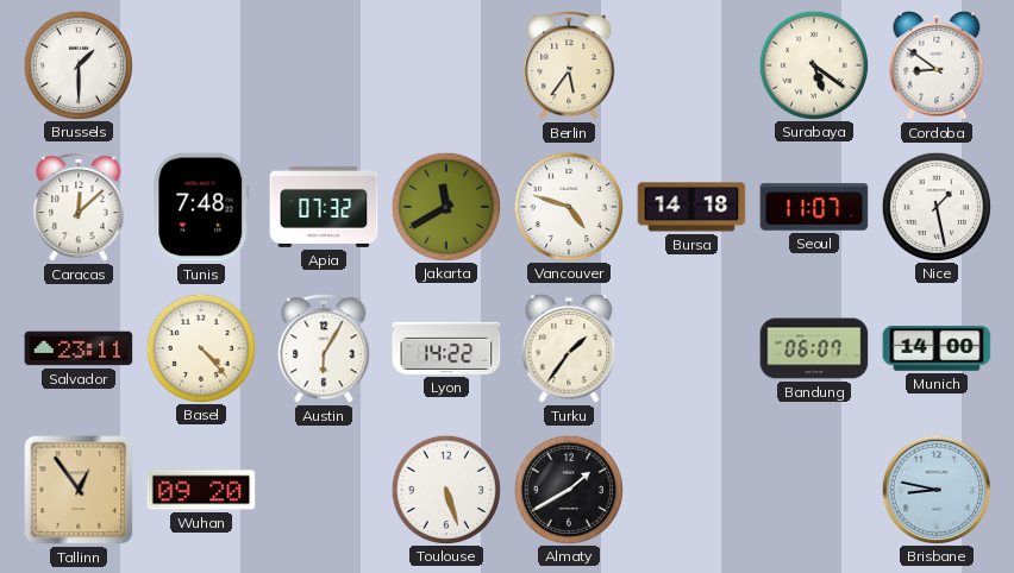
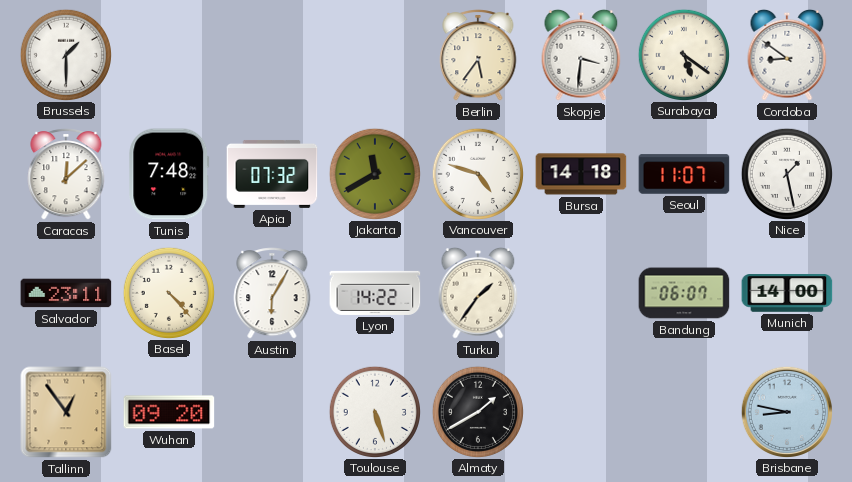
Skopje: none -> 3:31 (581, 55)
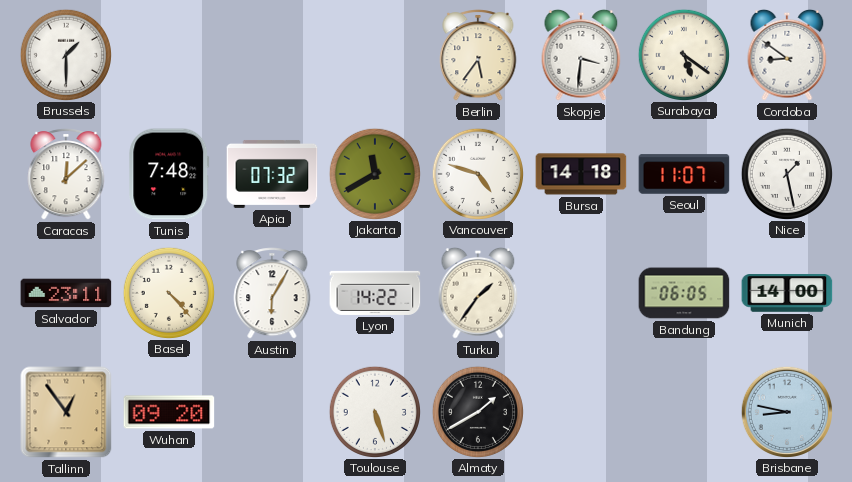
Bandung: 06:07 -> 06:05 (684, 293)
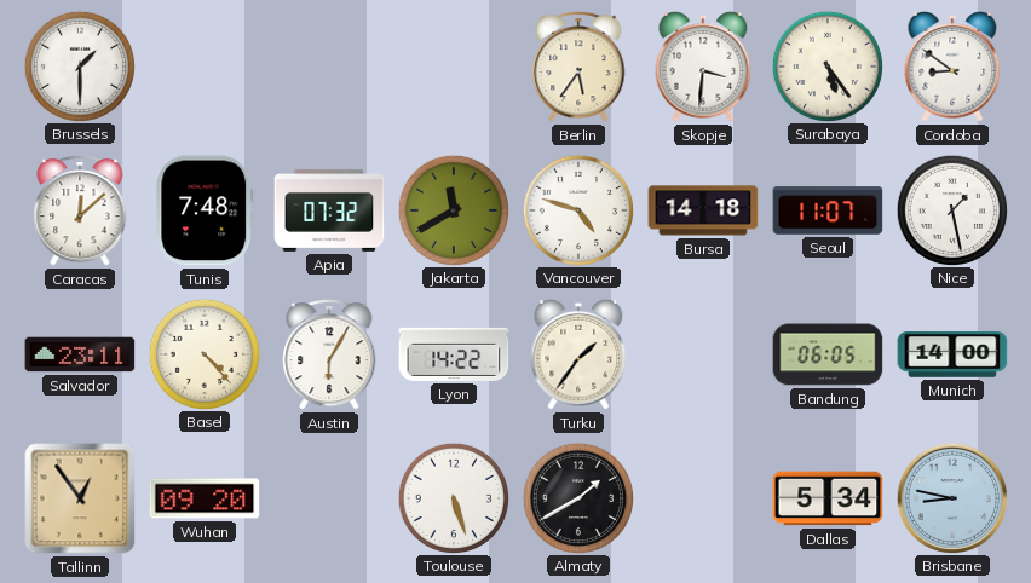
Surabaya: 5:21 -> 5:24 (826, 65)
Dallas: none -> 5:34 (828, 498)
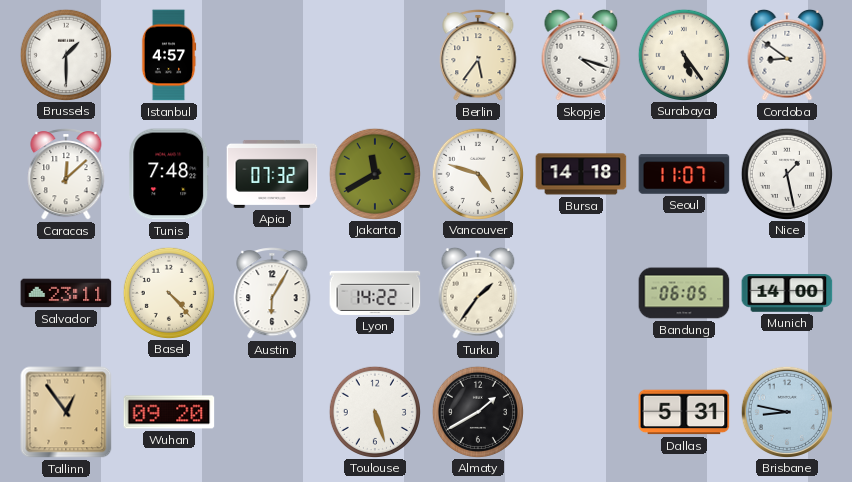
Istanbul: none -> 4:57 (169, 55)
Skopje: 3:31 -> 4:18 (581, 55)
Dallas: 5:34 -> 5:31 (684, 412)
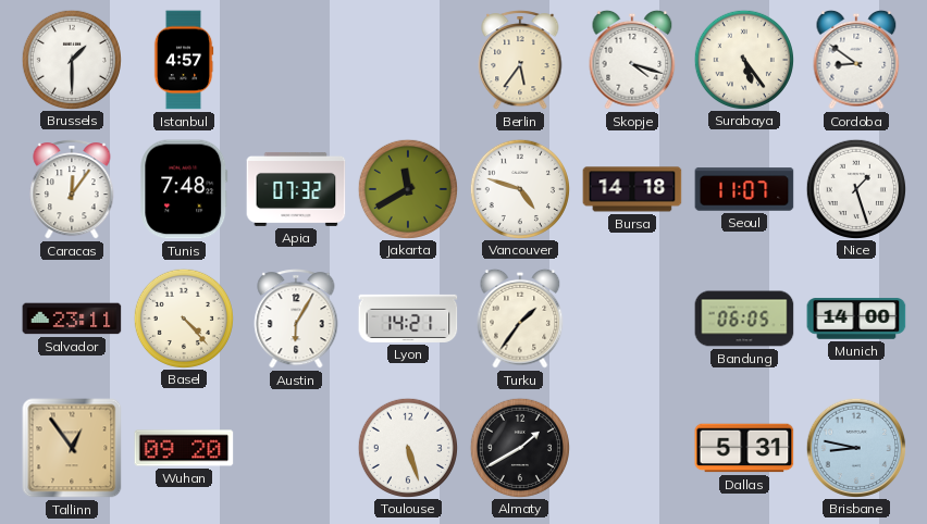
Caracas: 12:08 -> 12:06 (72, 189)
Nice: 1:28 -> 1:27 (855, 188)
Lyon: 14:22 -> 14:21 (408, 319)
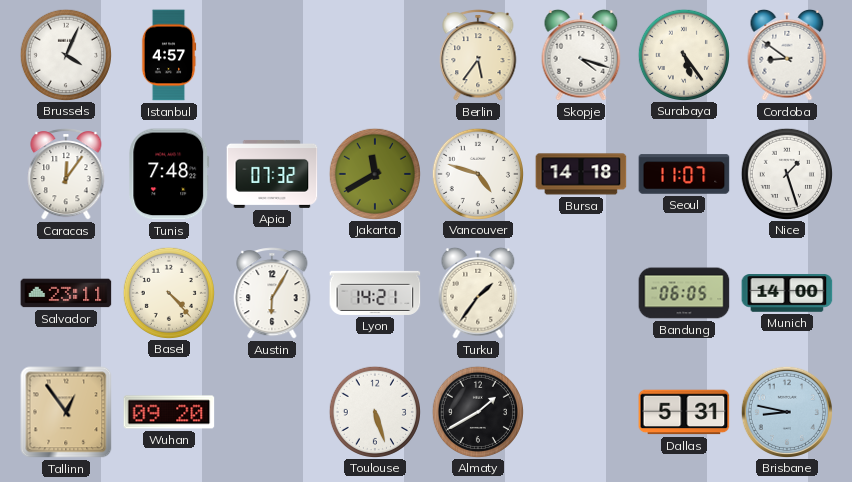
Brussels: 1:30 -> 4:04 (65, 54)
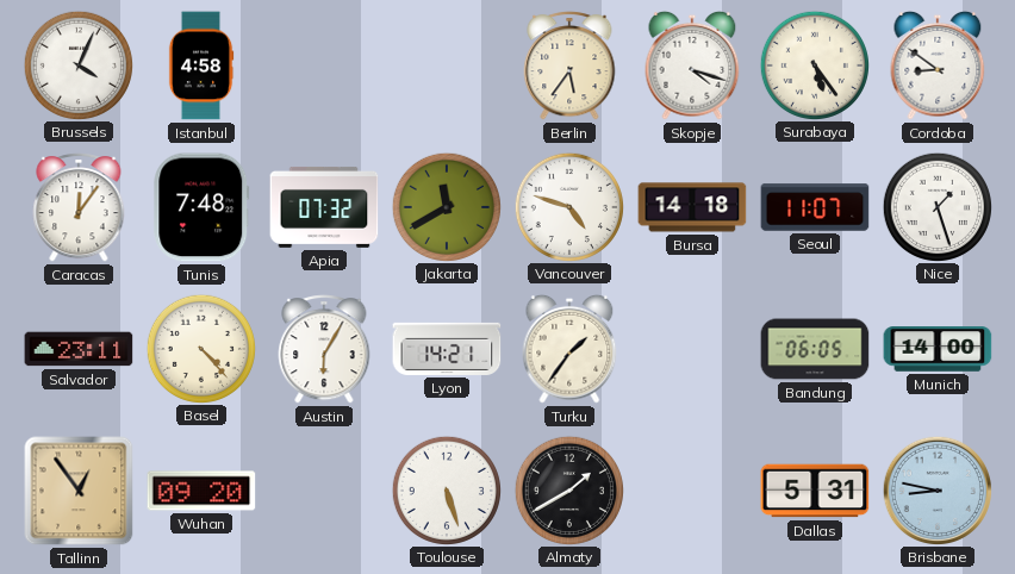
Istanbul: 4:57 -> 4:58 (201, 65)
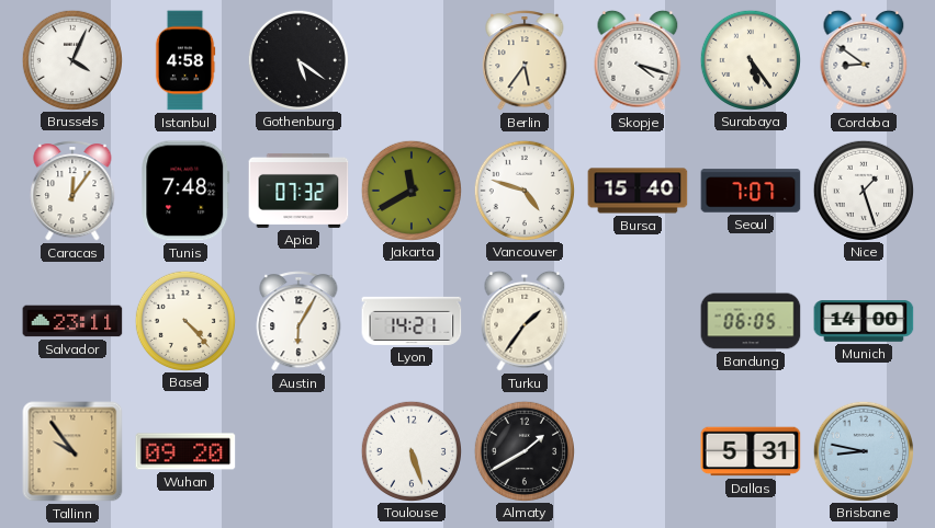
Gothenburg: none -> 5:21 (297, 59)
Bursa: 14:18 -> 15:40 (638, 191)
Seoul: 11:07 -> 7:07 (751, 191)
Tallinn: 12:54 -> 9:54 (72, 451)
